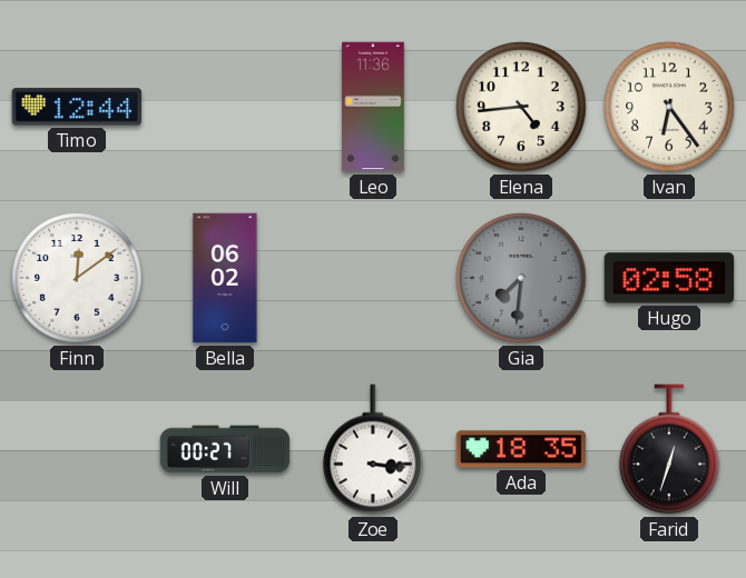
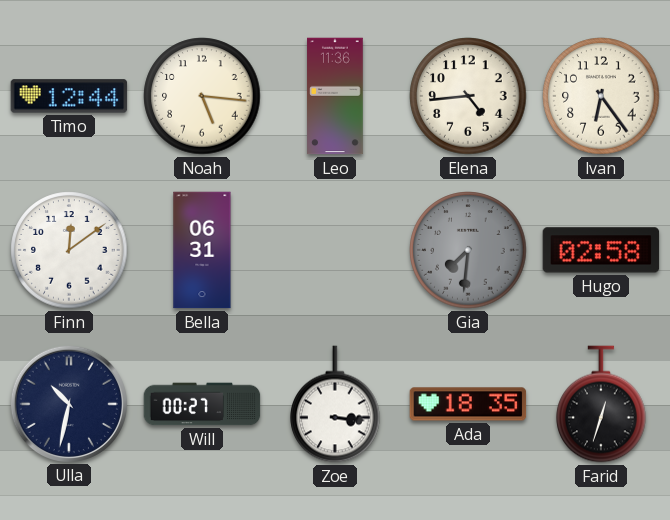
Noah: none -> 5:16 (202, 96)
Bella: 06:02 -> 06:31 (202, 250)
Ulla: none -> 10:32 (68, 403)
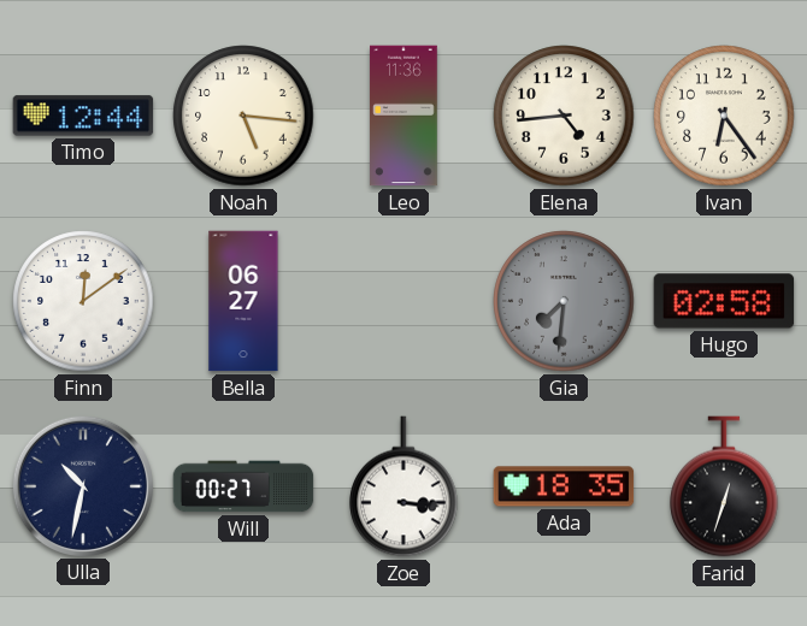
Bella: 06:31 -> 06:27 (243, 301)
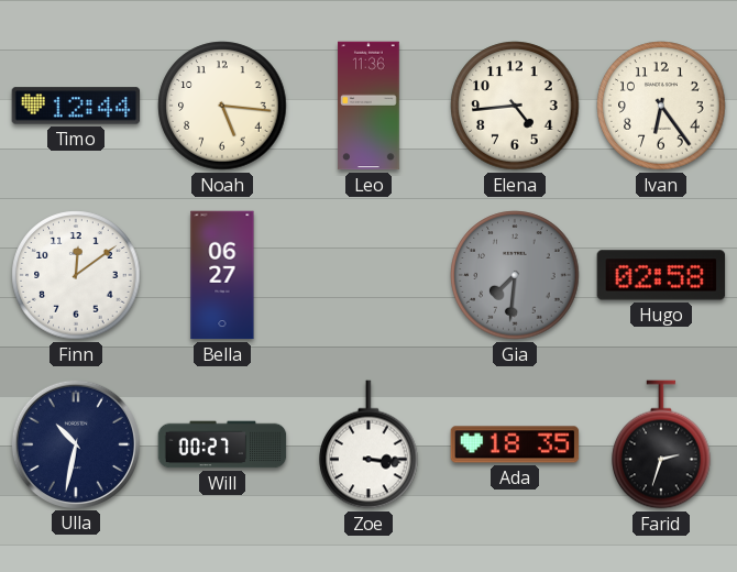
Farid: 12:33 -> 2:33 (661, 444)
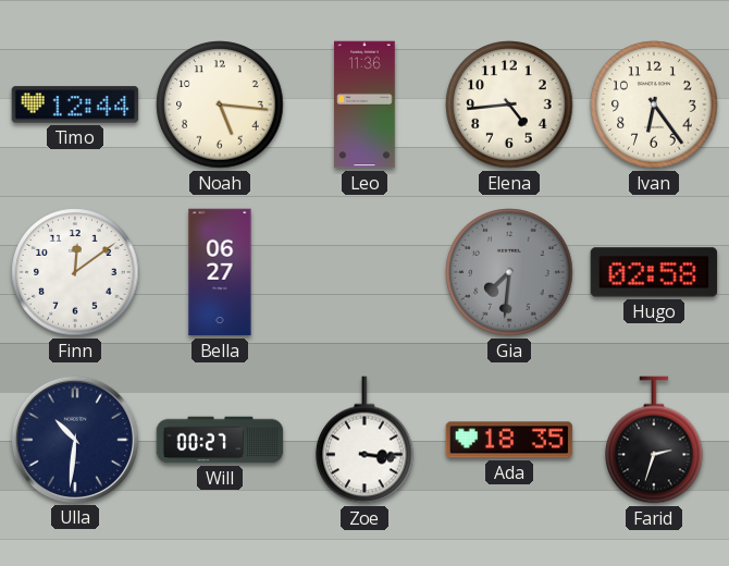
Ulla: 10:32 -> 10:31 (74, 439)
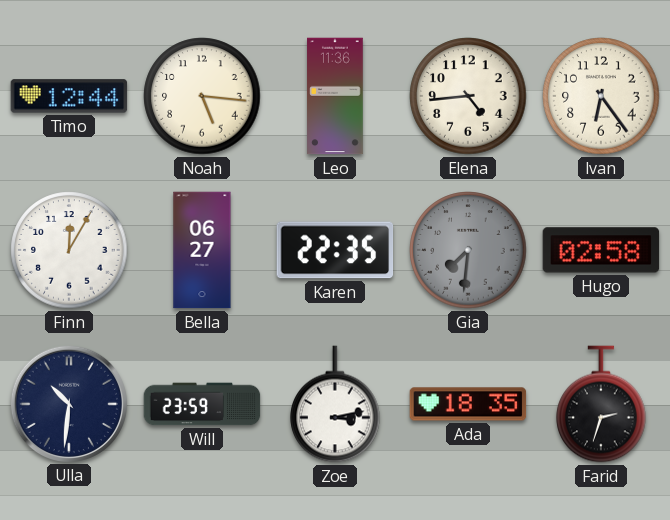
Finn: 12:09 -> 12:05 (69, 250)
Karen: none -> 22:35 (335, 250)
Will: 00:27 -> 23:59 (202, 404)
Zoe: 3:16 -> 3:13 (335, 404)
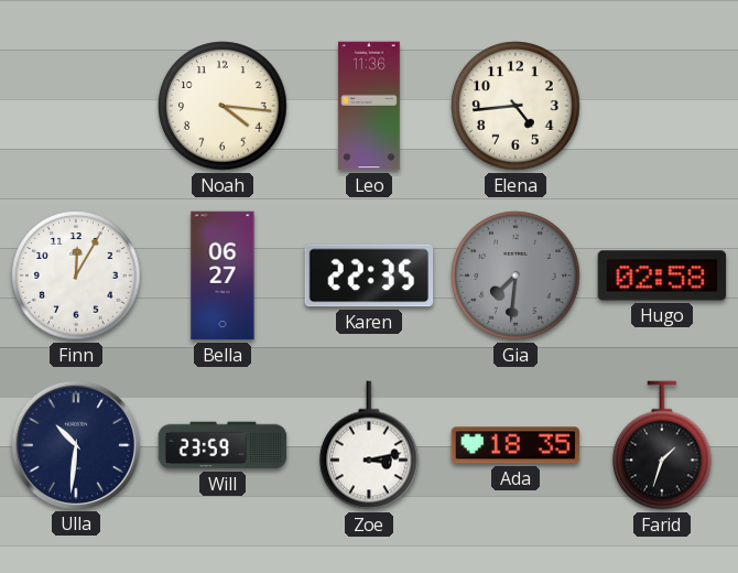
Timo: 12:44 -> none (69, 96)
Noah: 5:16 -> 4:16 (223, 106)
Ivan: 6:24 -> none (601, 96)
Farid: 2:33 -> 1:33 (662, 445)
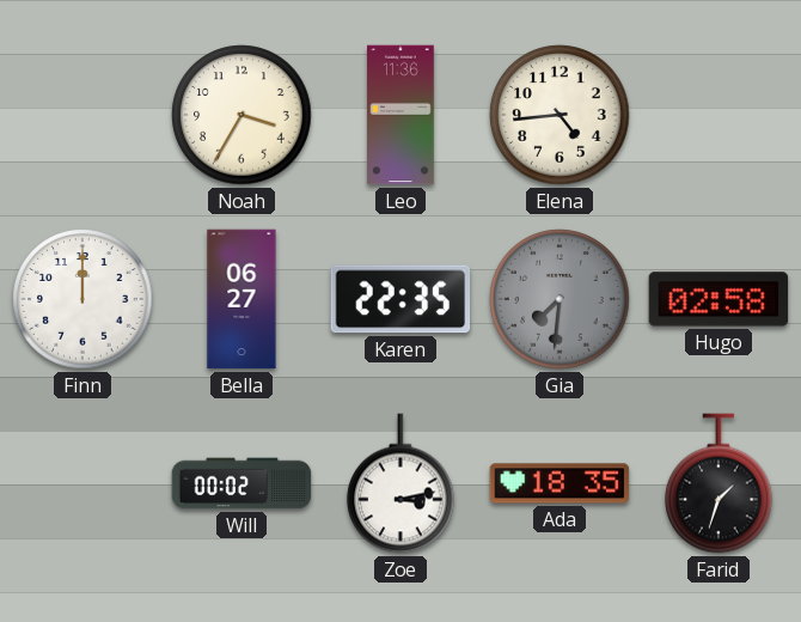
Noah: 4:16 -> 3:35 (241, 115)
Finn: 12:05 -> 12:00 (82, 299)
Ulla: 10:31 -> none (75, 444)
Will: 23:59 -> 00:02 (241, 483)
